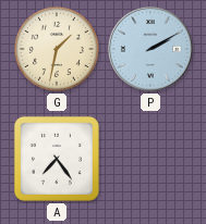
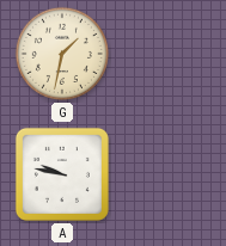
P: 2:10 -> none (152, 50)
A: 7:24 -> 9:47 (62, 174)
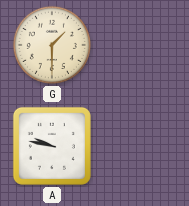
G: 1:32 -> 1:30 (52, 45)
